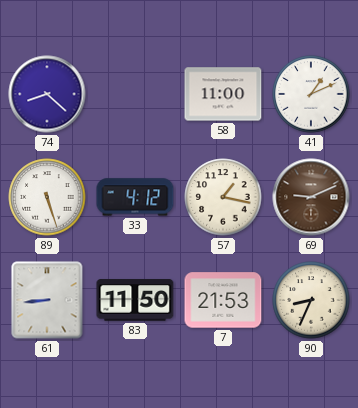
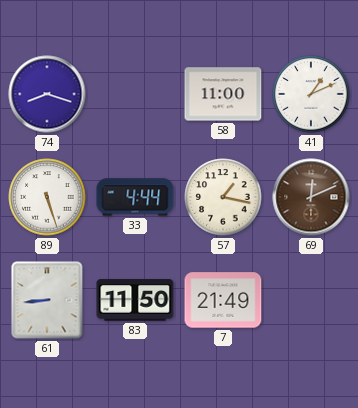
74: 8:22 -> 8:18 (47, 94)
33: 4:12 -> 4:44 (135, 197)
69: 9:11 -> 12:11 (311, 197)
7: 21:53 -> 21:49 (223, 300)
90: 8:34 -> none (311, 300)
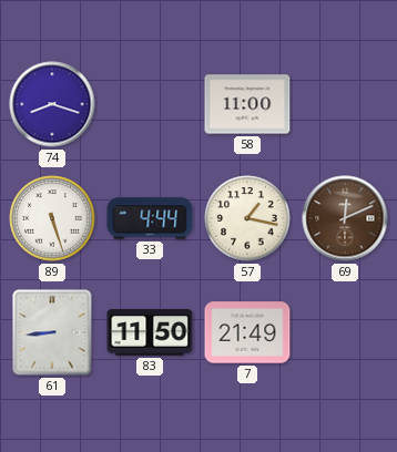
41: 1:11 -> none (311, 94)
